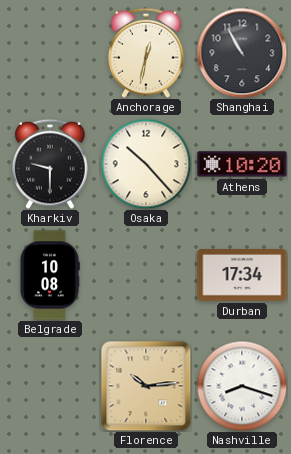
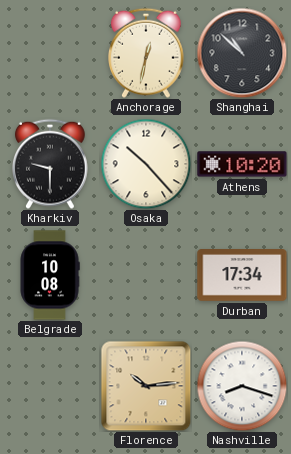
Shanghai: 10:55 -> 10:52 (242, 53)
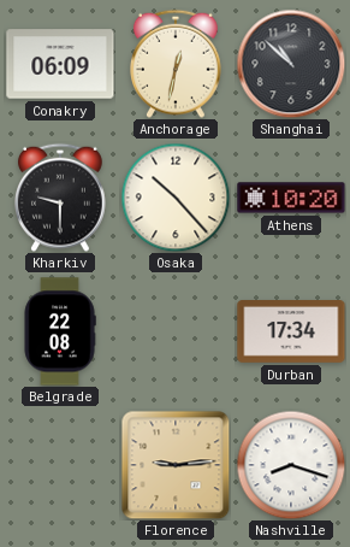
Conakry: none -> 06:09 (60, 64)
Belgrade: 10:08 -> 22:08 (60, 331)
Florence: 10:14 -> 9:14 (176, 465)
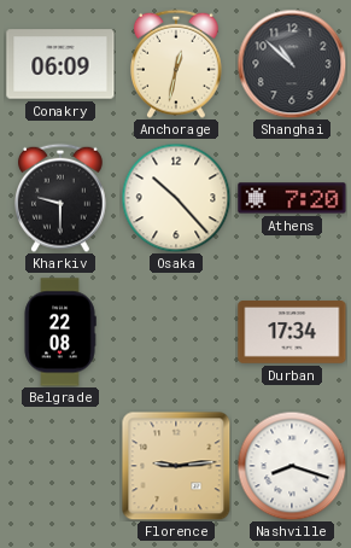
Athens: 10:20 -> 7:20 (292, 198)
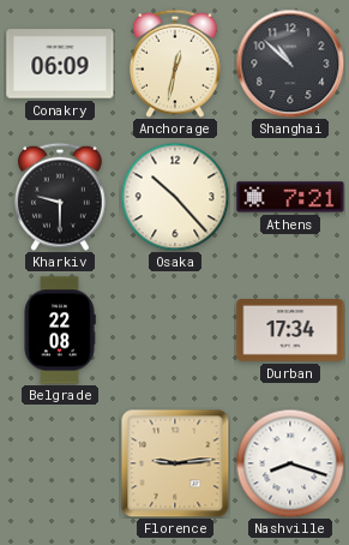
Athens: 7:20 -> 7:21 (290, 197)
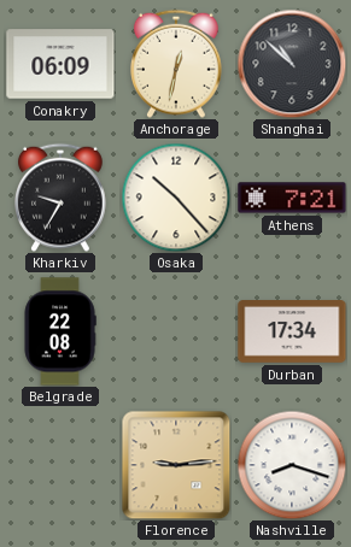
Kharkiv: 9:30 -> 9:35 (62, 198)
